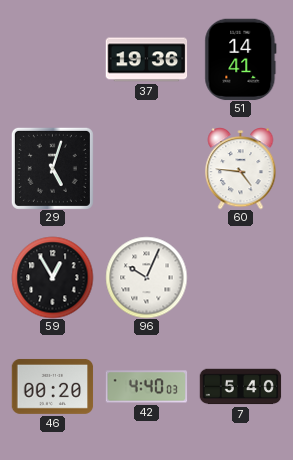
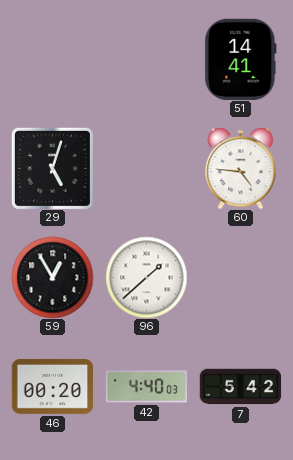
37: 19:36 -> none (146, 60)
96: 10:04 -> 1:38 (146, 277)
7: 5:40 -> 5:42 (240, 387)
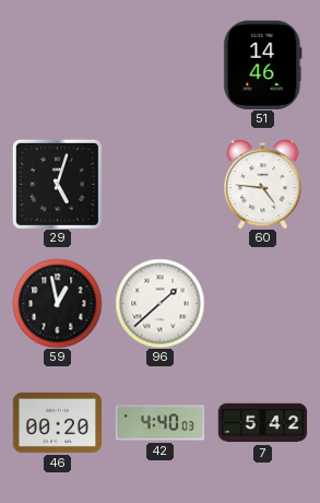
51: 14:41 -> 14:46 (263, 65)
59: 12:55 -> 12:58 (57, 303)
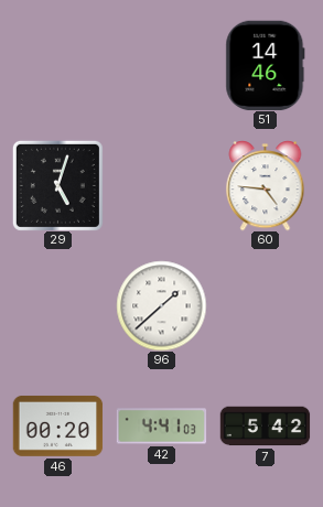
59: 12:58 -> none (57, 303)
42: 4:40 -> 4:41 (161, 427)
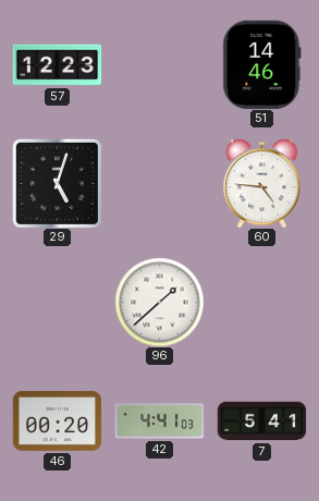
57: none -> 12:23 (57, 65)
7: 5:42 -> 5:41 (261, 421)
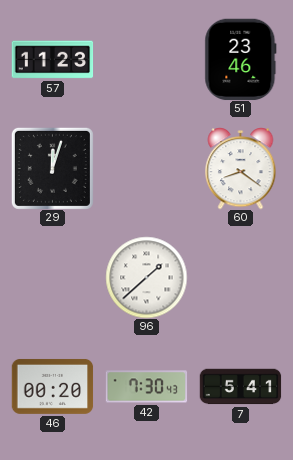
57: 12:23 -> 11:23 (52, 60)
51: 14:46 -> 23:46 (241, 59)
29: 5:03 -> 12:03 (52, 168)
60: 4:46 -> 8:21 (241, 168)
42: 4:41 -> 7:30 (146, 387)
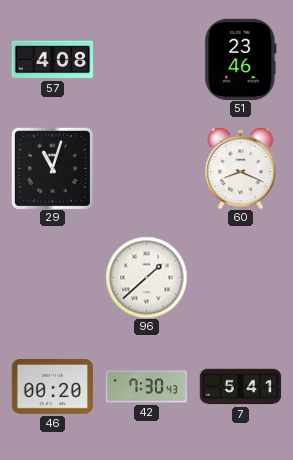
57: 11:23 -> 4:08 (52, 60)
29: 12:03 -> 11:03 (52, 168)
60: 8:21 -> 8:19 (241, 168)
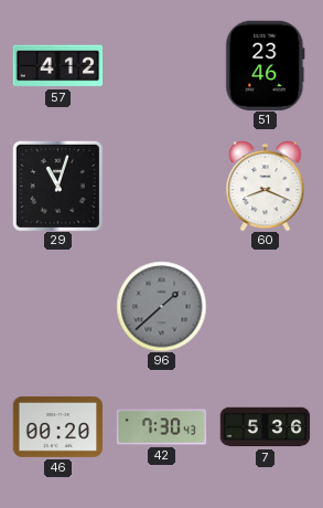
57: 4:08 -> 4:12 (57, 66)
96 dial: white -> grey (161, 306)
7: 5:41 -> 5:36 (265, 427)
